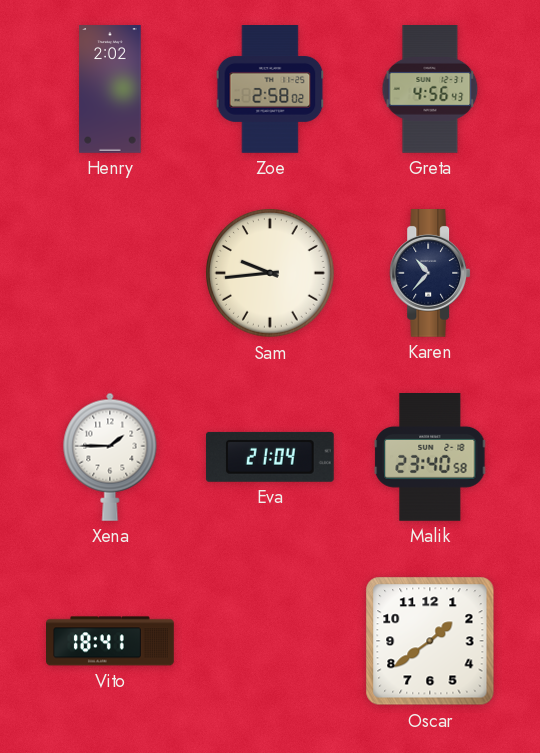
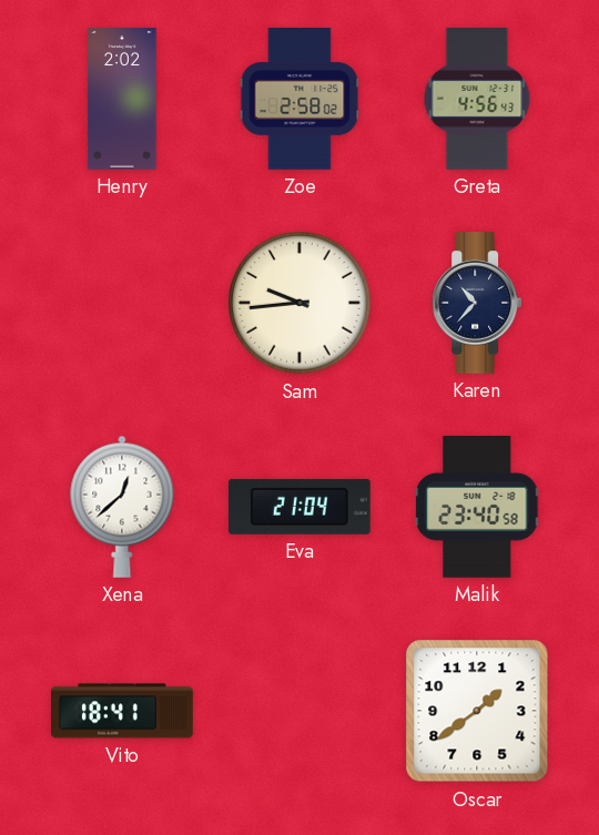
Xena: 1:45 -> 12:38 (122, 507)
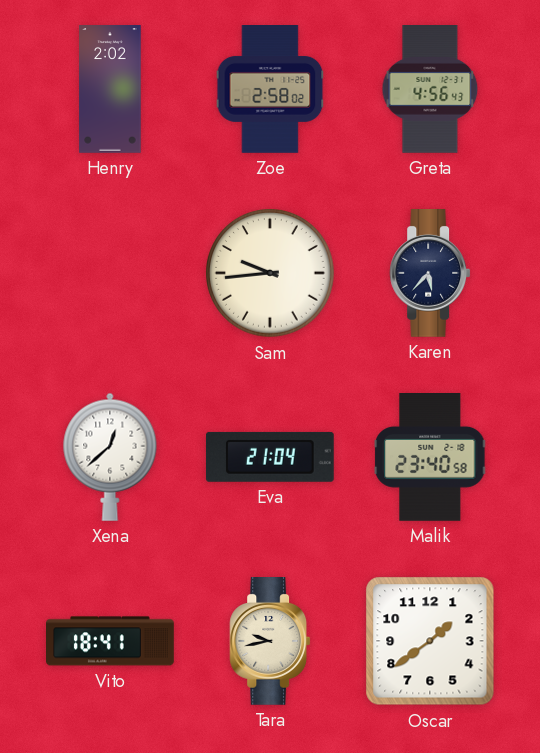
Karen: 10:37 -> 5:37 (430, 274)
Tara: none -> 9:43 (270, 642)
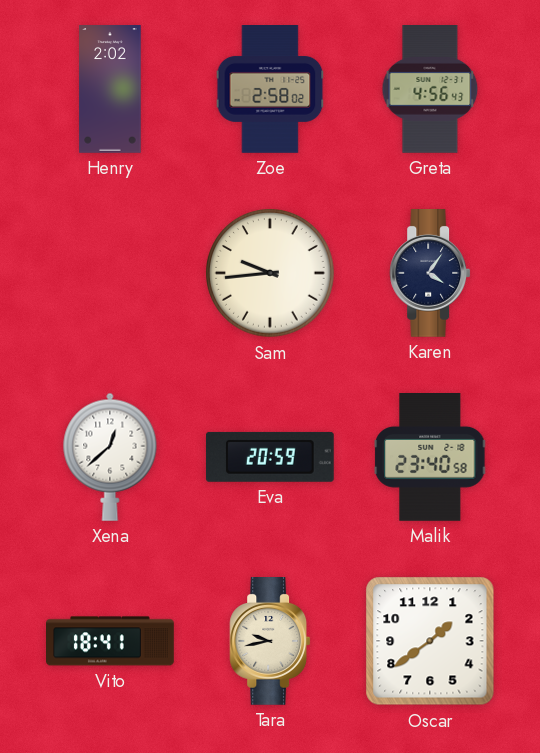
Karen: 5:37 -> 4:06 (430, 274)
Eva: 21:04 -> 20:59 (270, 457)
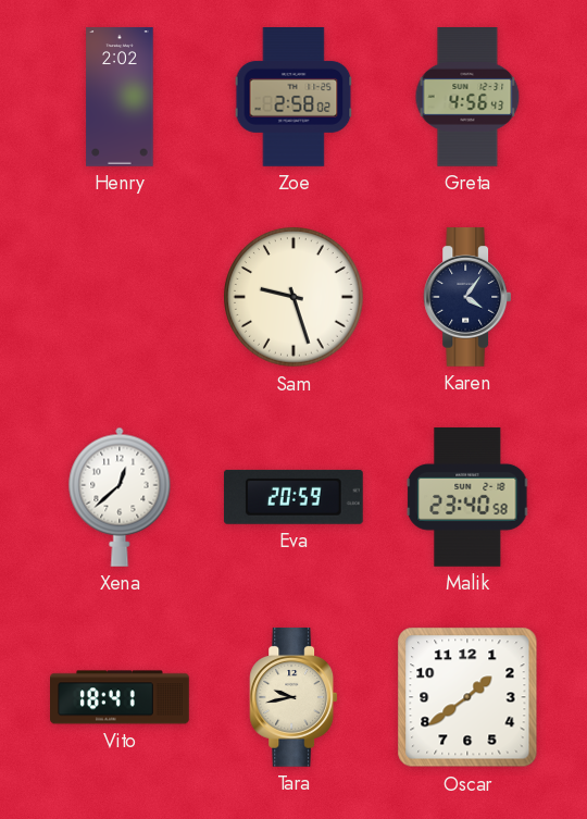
Sam: 9:44 -> 9:27 (295, 298)
